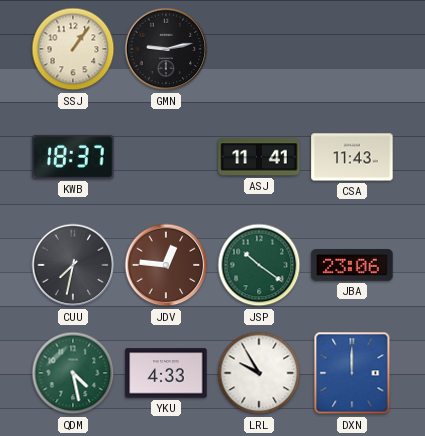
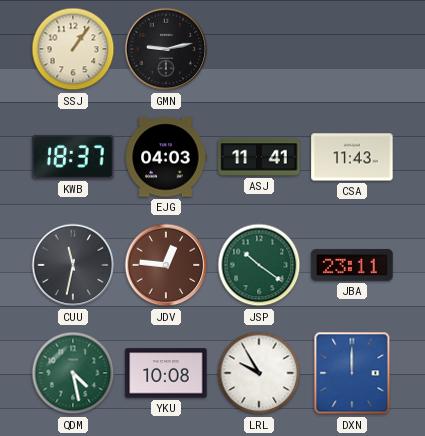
EJG: none -> 04:03 (166, 157)
CUU: 7:32 -> 11:32 (73, 265)
JBA: 23:06 -> 23:11 (352, 265)
YKU: 4:33 -> 10:08 (166, 373)
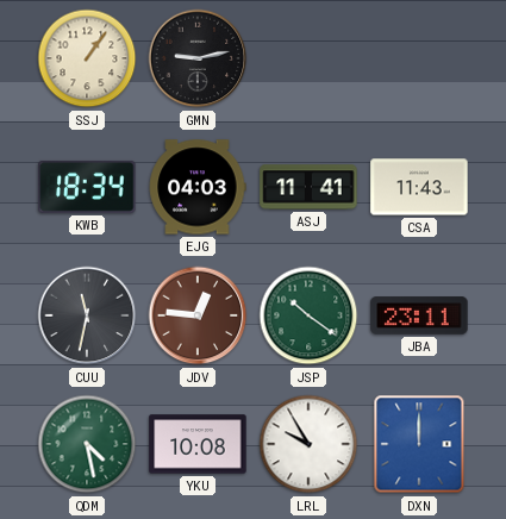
KWB: 18:37 -> 18:34 (87, 187)
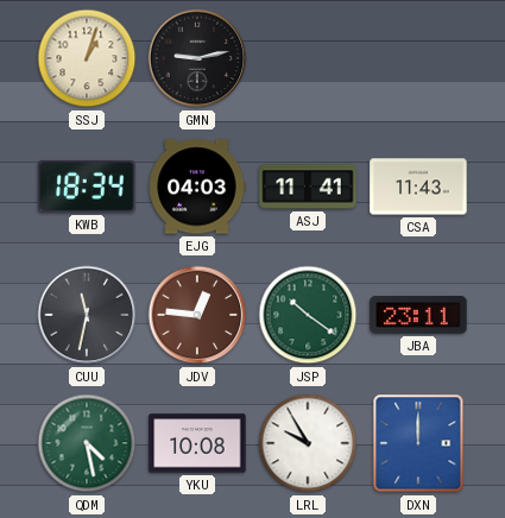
SSJ: 1:06 -> 1:03 (87, 58)
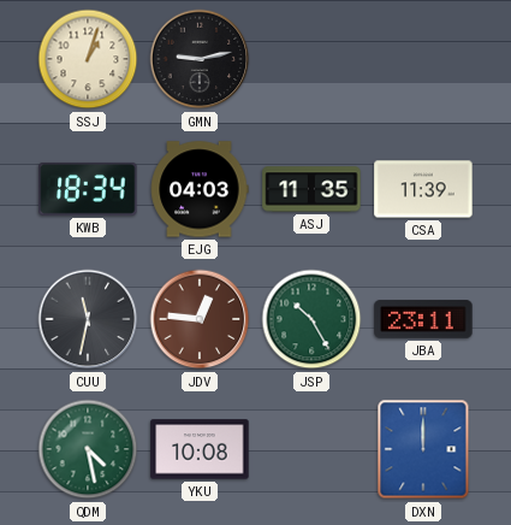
ASJ: 11:41 -> 11:35 (311, 189)
CSA: 11:43 -> 11:39 (423, 189)
JSP: 10:21 -> 10:25 (311, 319)
LRL: 9:55 -> none (308, 443)
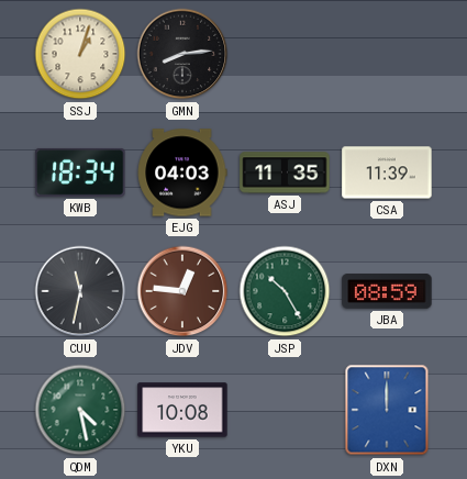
GMN: 9:13 -> 8:14 (182, 54)
JBA: 23:11 -> 08:59 (387, 291)
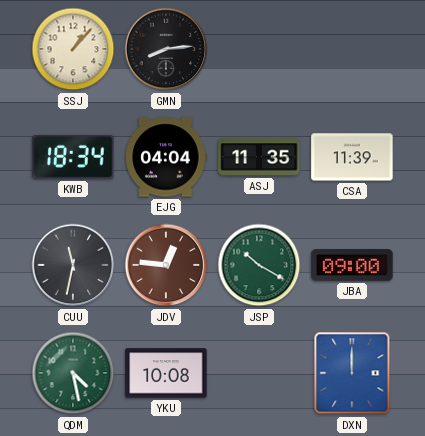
SSJ: 1:03 -> 1:07 (73, 49)
EJG: 04:03 -> 04:04 (166, 157)
JSP: 10:25 -> 10:20 (259, 265)
JBA: 08:59 -> 09:00 (352, 265)
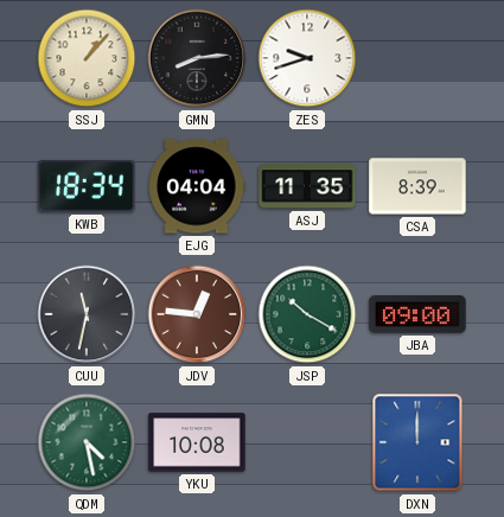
ZES: none -> 9:42 (307, 58)
CSA: 11:39 -> 8:39 (417, 186)
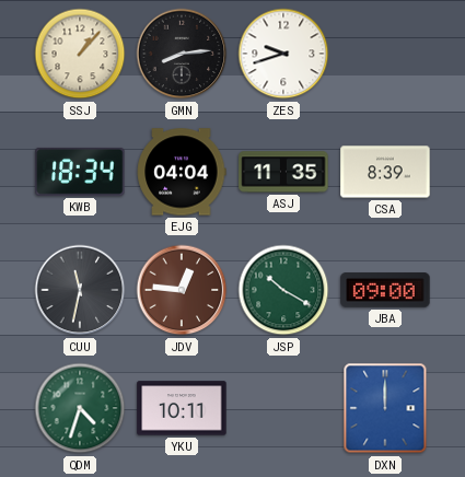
QDM: 4:28 -> 4:33 (80, 408)
YKU: 10:08 -> 10:11 (182, 408)
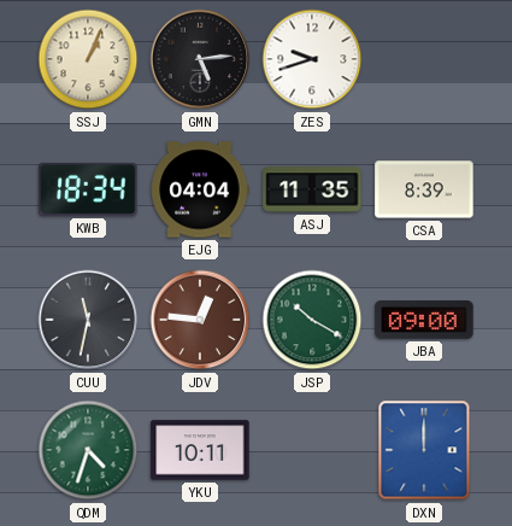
SSJ: 1:07 -> 1:04 (88, 59)
GMN: 8:14 -> 5:14 (200, 59)
